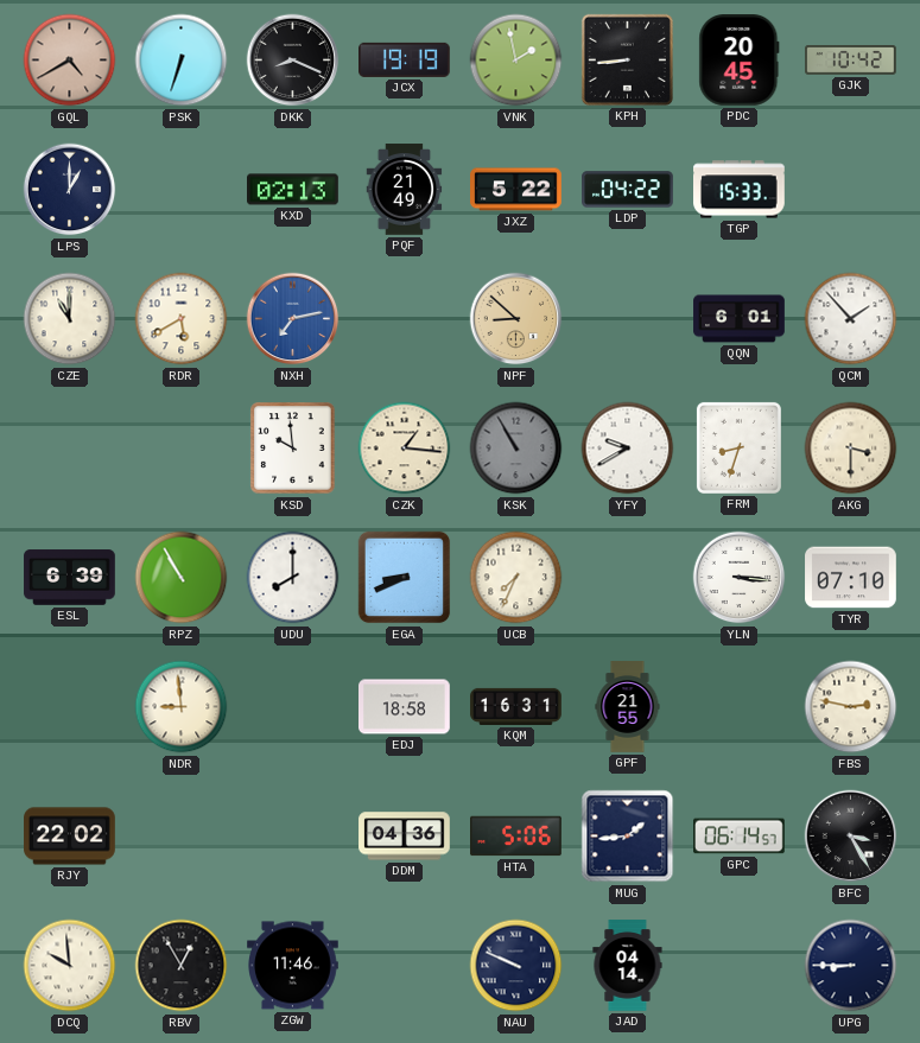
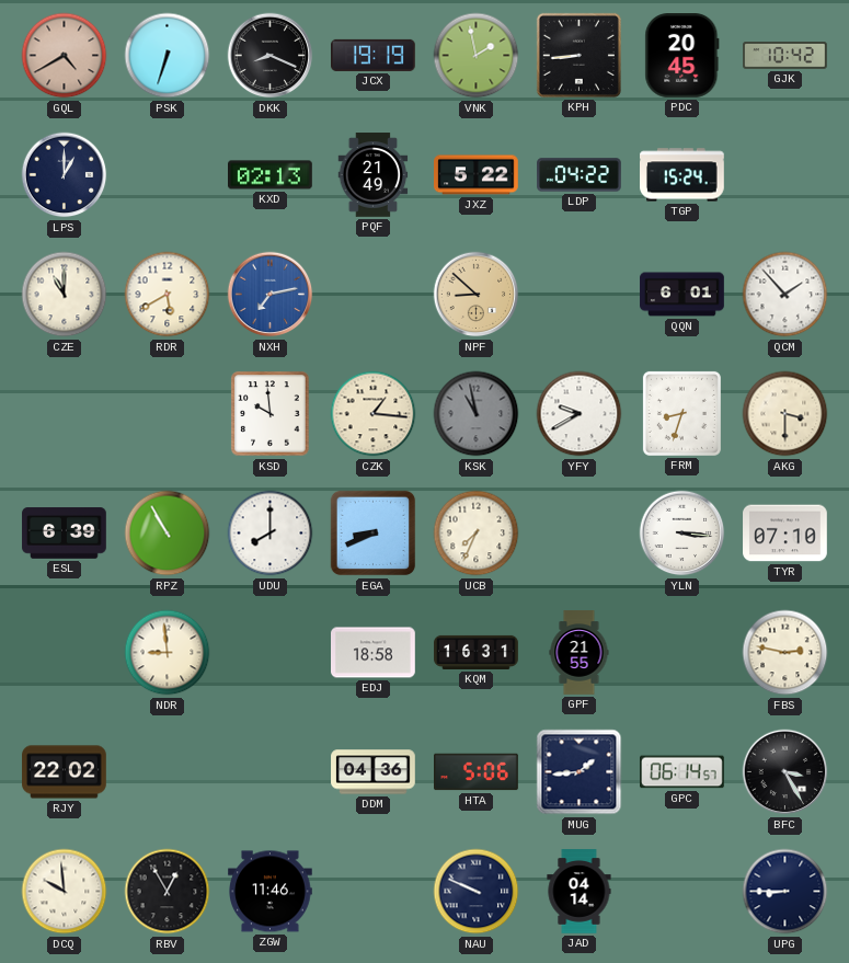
TGP: 15:33 -> 15:24 (682, 175)
KSK: 10:55 -> 10:58 (477, 414)
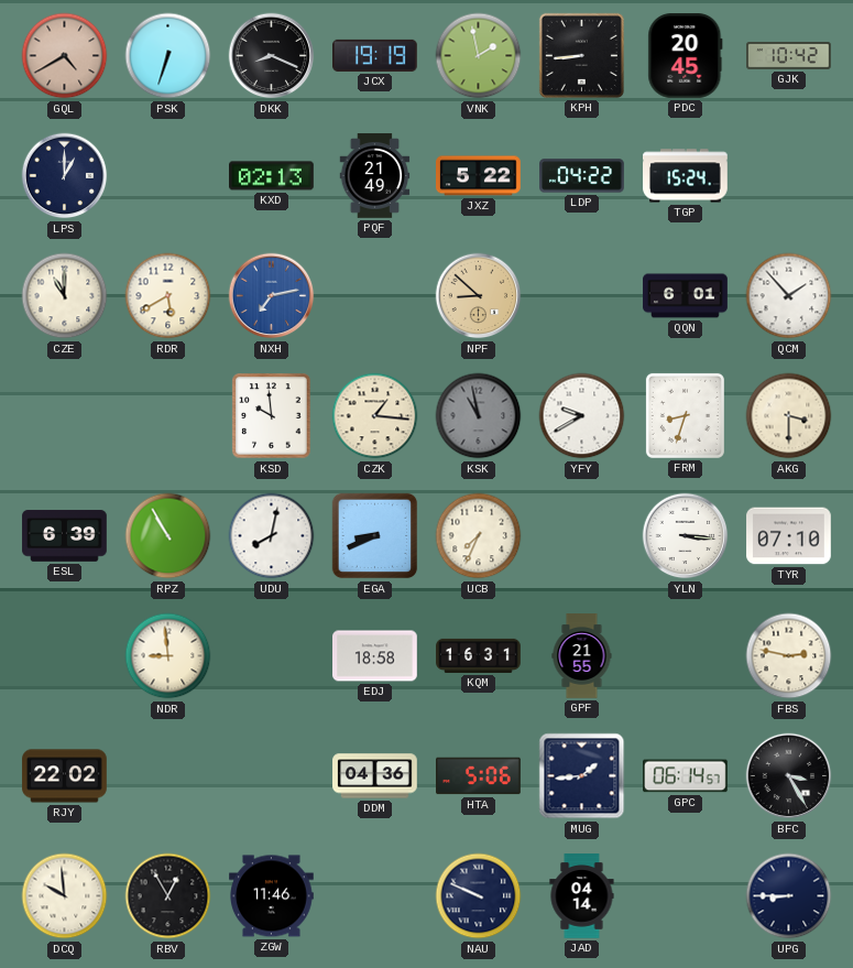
UDU: 8:00 -> 8:02 (272, 536)
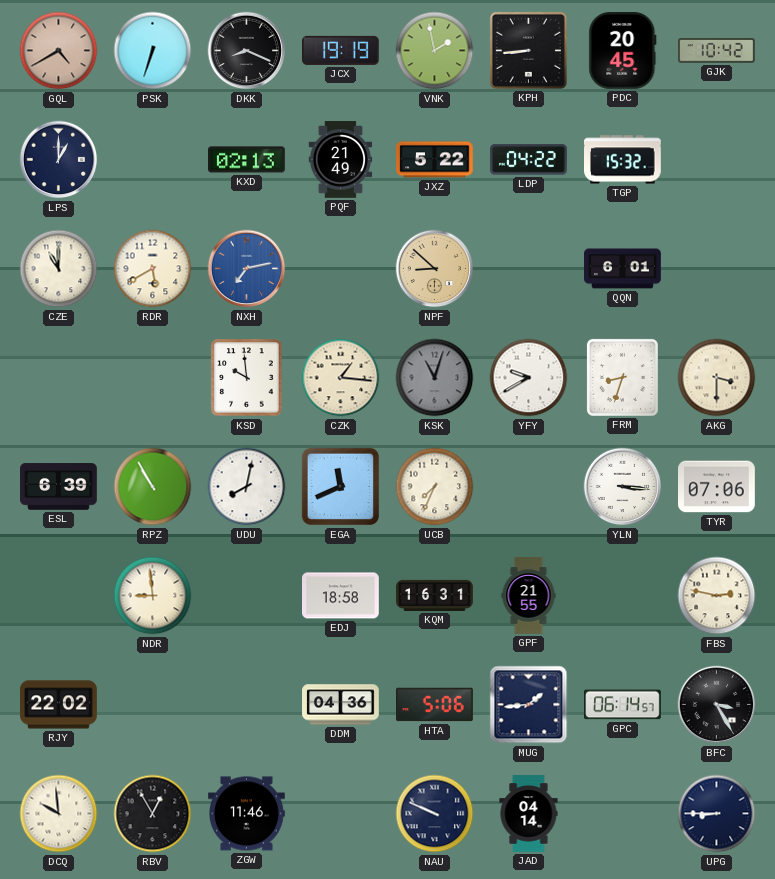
TGP: 15:24 -> 15:32 (623, 160)
QCM: 1:53 -> none (789, 296)
KSK: 10:58 -> 11:03 (435, 378)
EGA: 8:41 -> 11:41 (341, 487)
TYR: 07:10 -> 07:06 (717, 487)
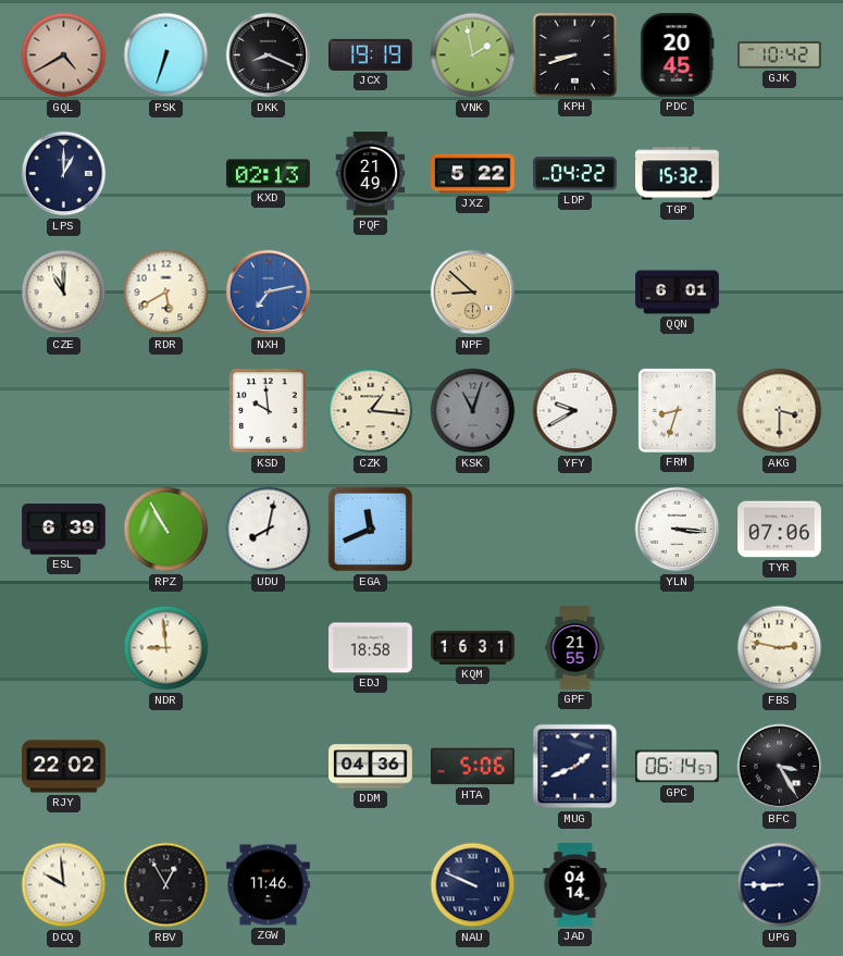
KPH: 8:44 -> 8:42 (574, 54)
UCB: 7:34 -> none (435, 487)
MUG: 1:44 -> 1:41 (575, 767)
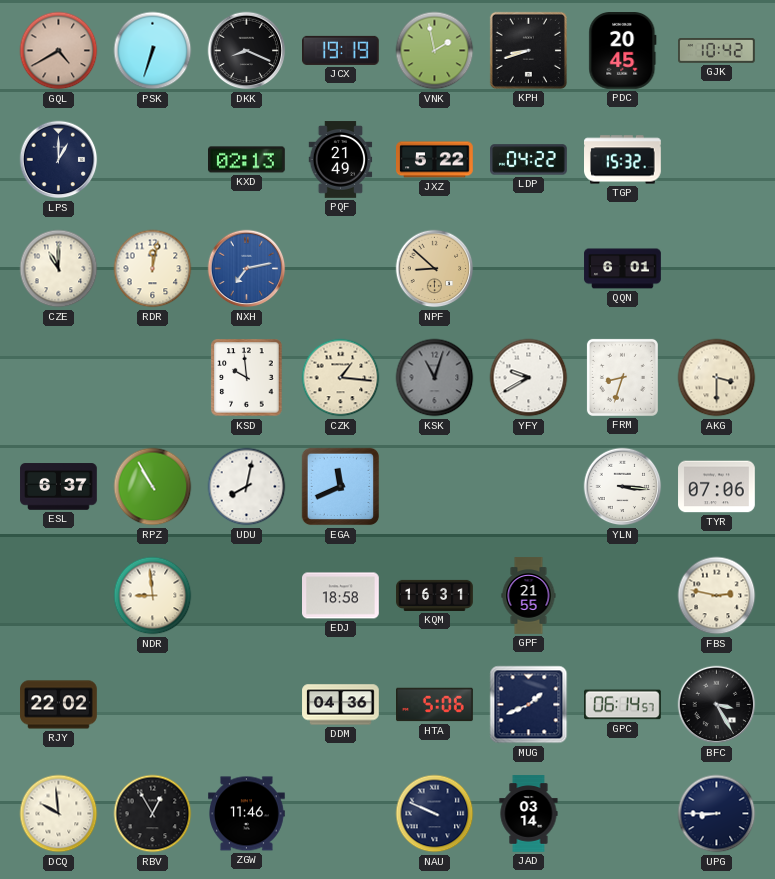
RDR: 5:40 -> 12:02 (153, 269)
ESL: 6:39 -> 6:37 (59, 487)
JAD: 04:14 -> 03:14 (529, 814)
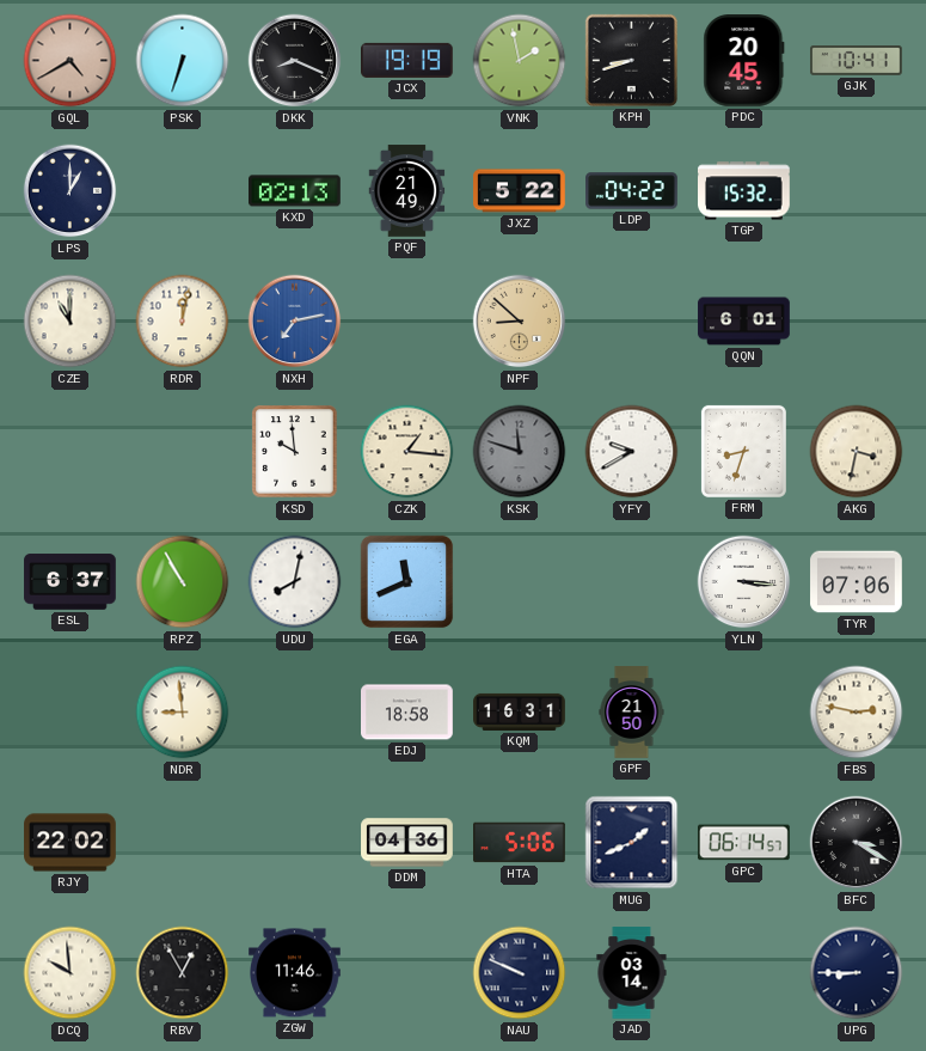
GJK: 10:42 -> 10:41 (857, 61)
KSK: 11:03 -> 11:48 (520, 452)
AKG: 3:30 -> 3:32 (857, 452)
GPF: 21:55 -> 21:50 (632, 713)
BFC: 3:25 -> 3:20 (857, 843)
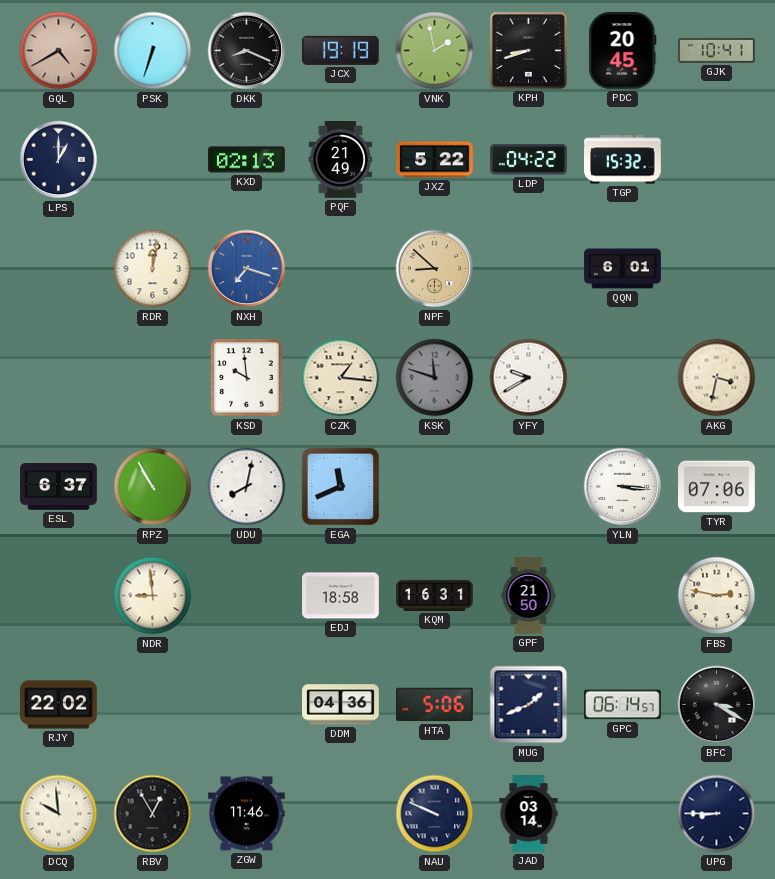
CZE: 11:00 -> none (70, 322)
NXH: 7:13 -> 7:18 (247, 269)
FRM: 8:33 -> none (743, 451)
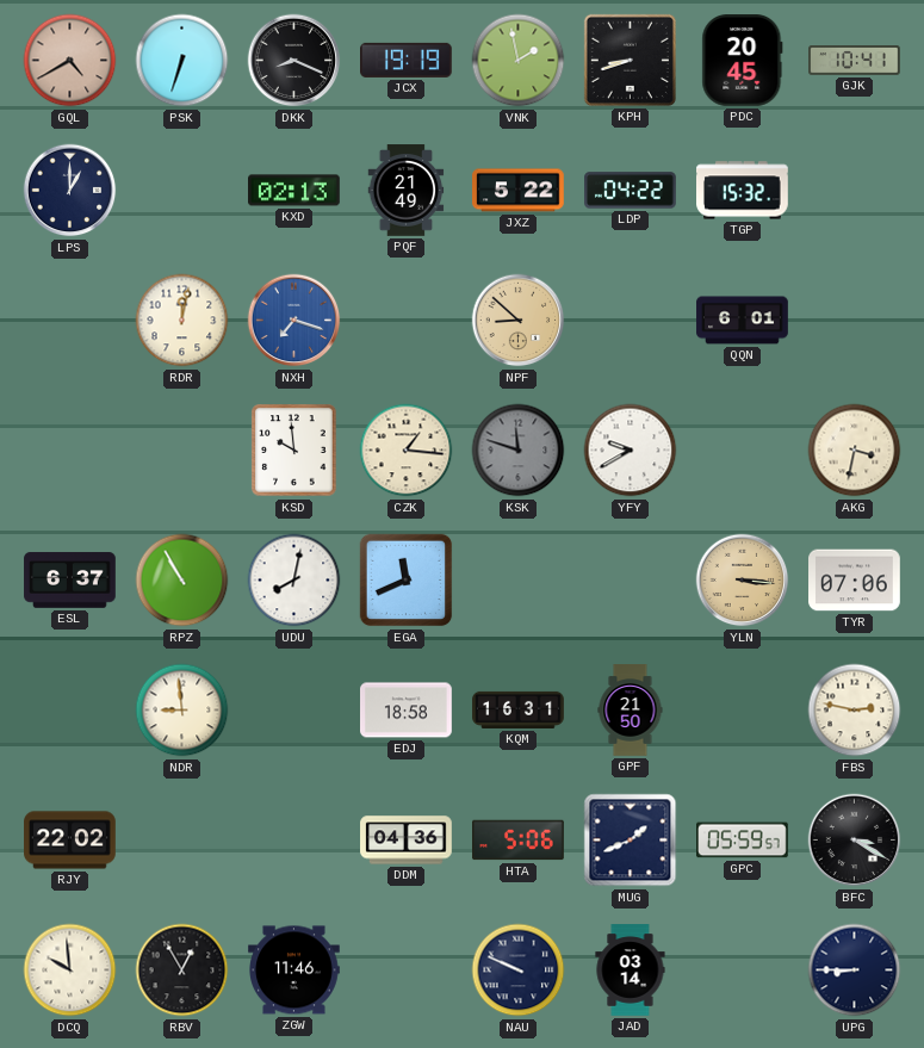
YLN dial: white -> champagne (743, 581)
GPC: 06:14 -> 05:59 (743, 841)
